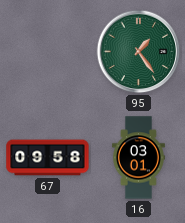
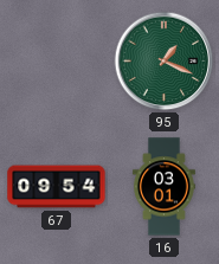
95: 1:24 -> 1:19 (165, 62)
67: 09:58 -> 09:54 (57, 187)
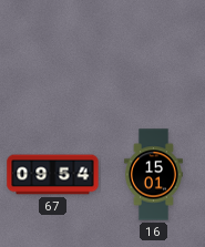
95: 1:19 -> none (165, 62)
16: 03:01 -> 15:01 (154, 175)
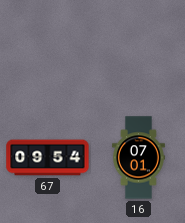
16: 15:01 -> 07:01 (139, 158)
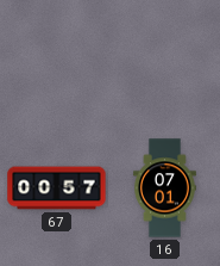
67: 09:54 -> 00:57 (57, 188)
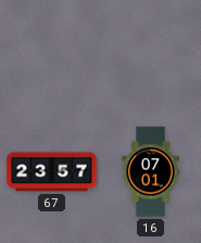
67: 00:57 -> 23:57 (52, 172)
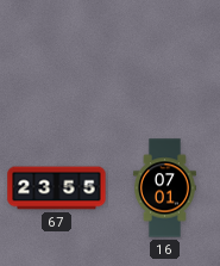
67: 23:57 -> 23:55 (57, 188)
